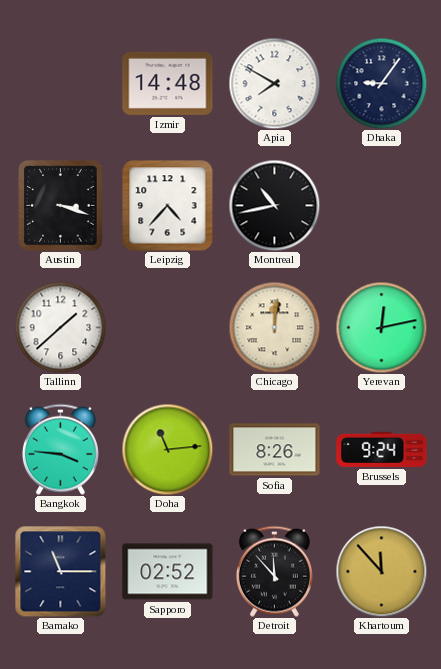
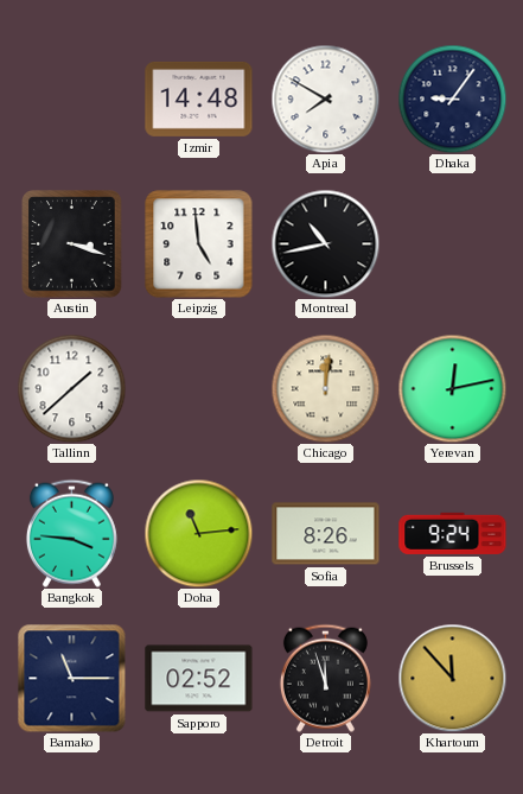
Leipzig: 4:37 -> 4:59 (199, 244)
Detroit: 11:53 -> 11:57 (325, 678)
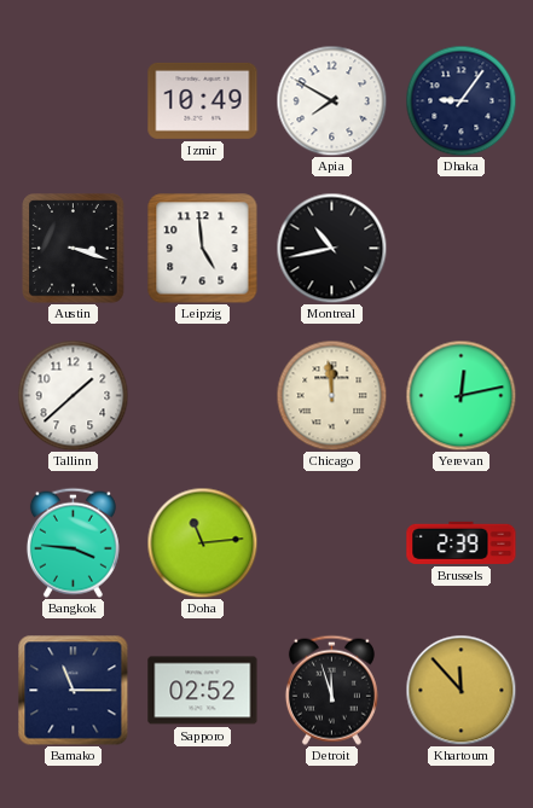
Izmir: 14:48 -> 10:49 (203, 100)
Chicago: 12:01 -> 11:59 (331, 395)
Sofia: 8:26 -> none (326, 534)
Brussels: 9:24 -> 2:39 (462, 542)
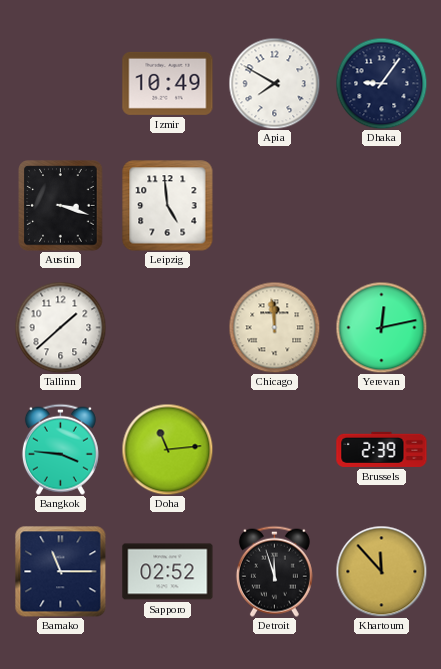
Montreal: 10:43 -> none (331, 248)
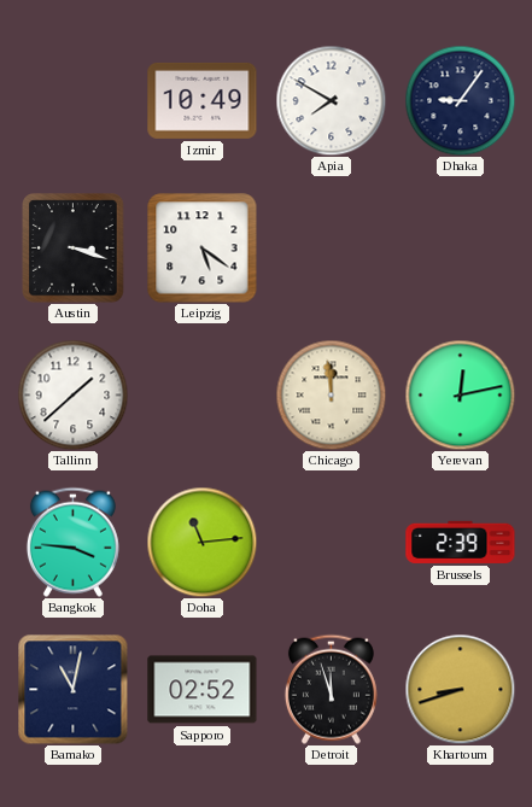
Leipzig: 4:59 -> 5:21 (203, 248)
Bamako: 11:15 -> 11:02 (72, 689)
Khartoum: 11:53 -> 8:42 (460, 689)
